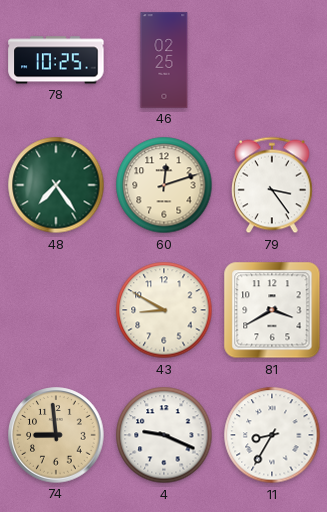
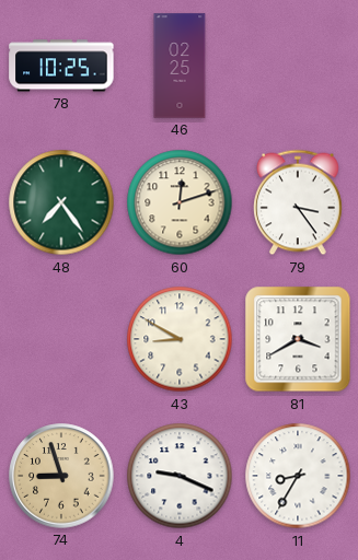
74: 8:59 -> 8:57 (61, 476)
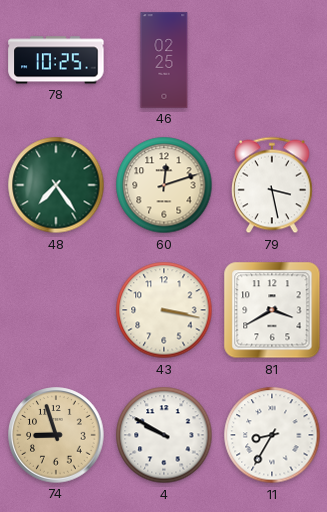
79: 3:24 -> 3:28 (273, 185)
43: 8:50 -> 3:17 (164, 310)
4: 9:19 -> 9:50 (164, 435)
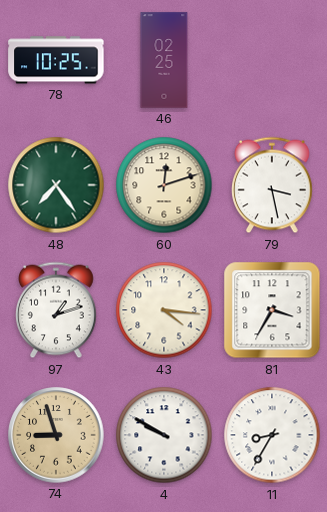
97: none -> 1:12 (57, 310)
43: 3:17 -> 4:16 (164, 310)
81: 3:40 -> 3:35 (272, 310)
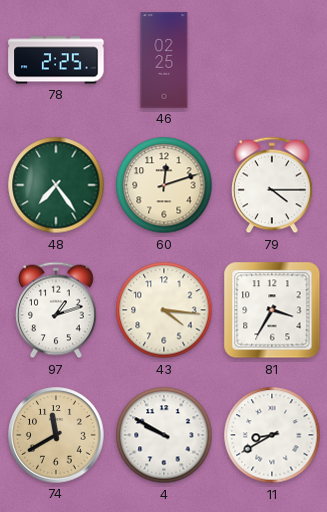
78: 10:25 -> 2:25 (56, 60)
79: 3:28 -> 4:15 (273, 185)
74: 8:57 -> 11:40 (56, 435)
11: 8:35 -> 8:40 (272, 435)
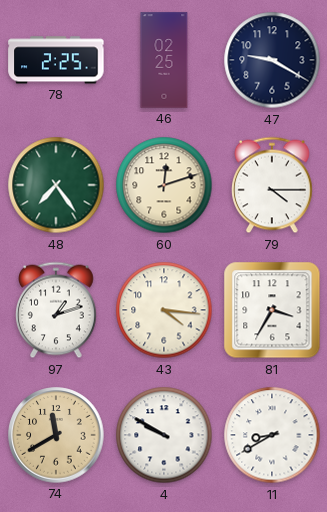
47: none -> 9:20 (272, 60)
